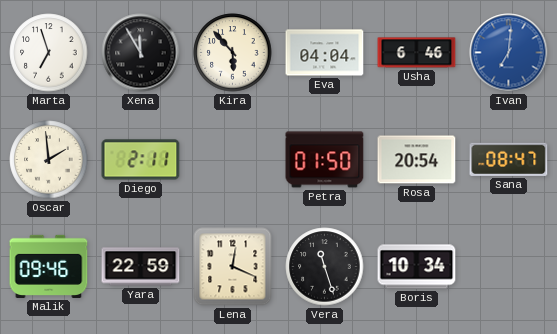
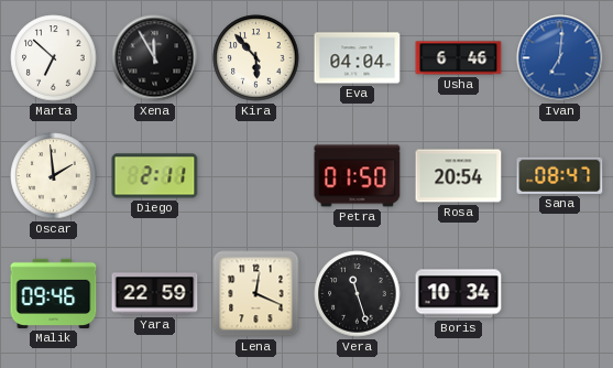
Marta: 6:57 -> 6:52 (54, 58)
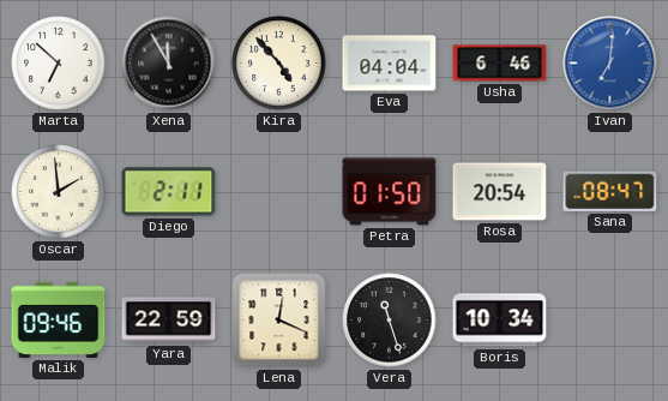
Kira: 5:53 -> 4:53 (279, 64)
